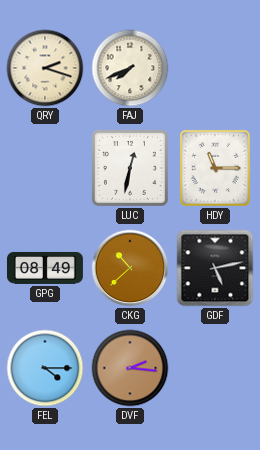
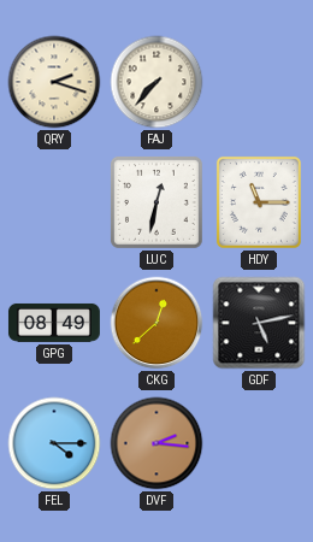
FAJ: 7:41 -> 7:37 (156, 82)
CKG: 10:38 -> 12:38 (156, 323)
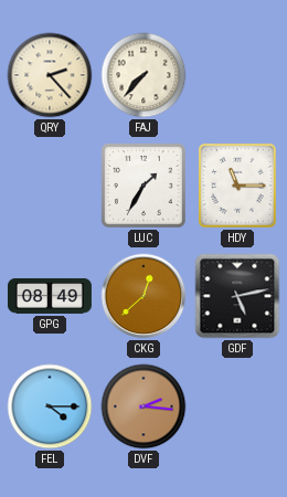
QRY: 2:18 -> 2:23 (50, 75)
LUC: 12:32 -> 1:35 (143, 186)
